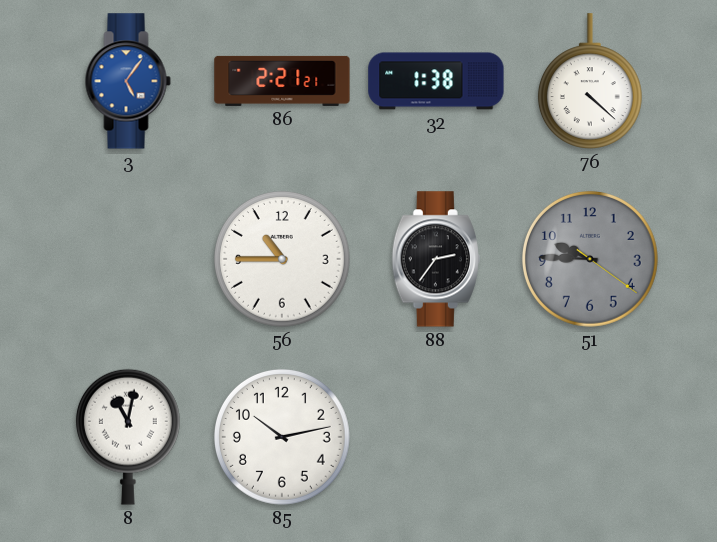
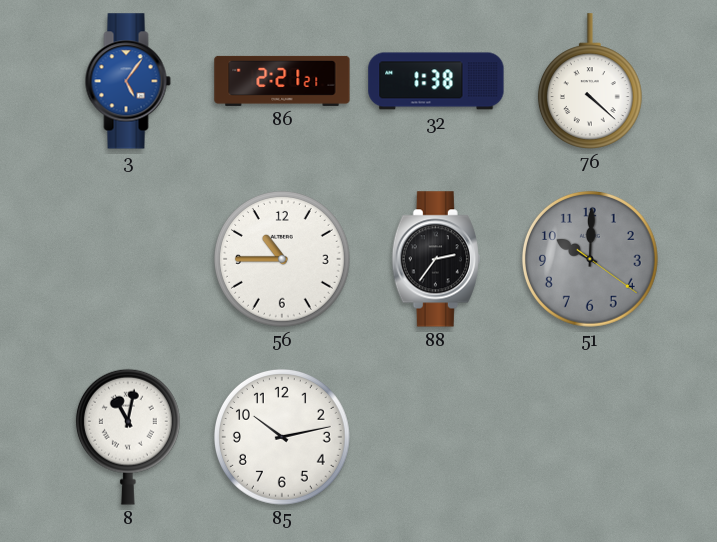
51: 9:45 -> 10:00 (590, 259)
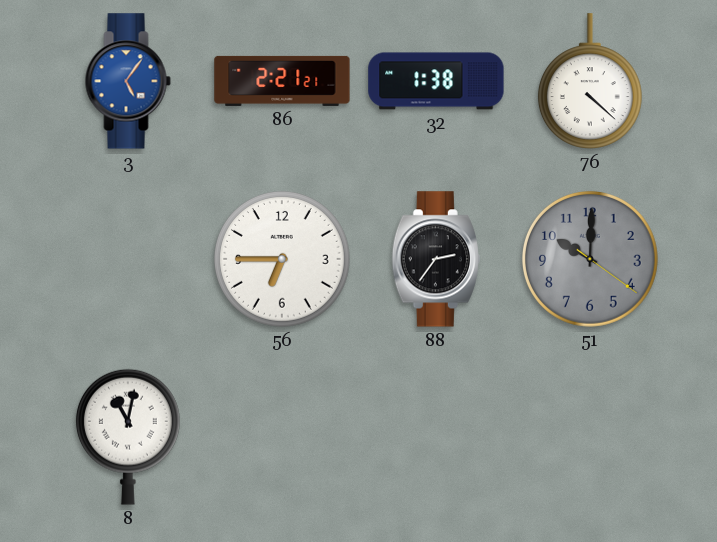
56: 10:45 -> 6:45 (282, 259)
85: 10:13 -> none (282, 437)
